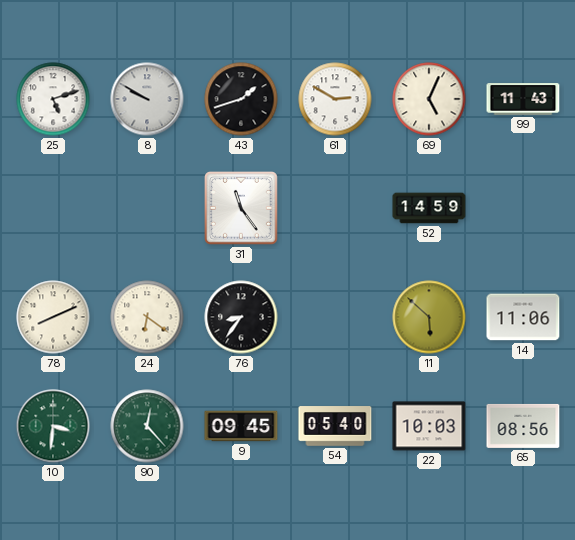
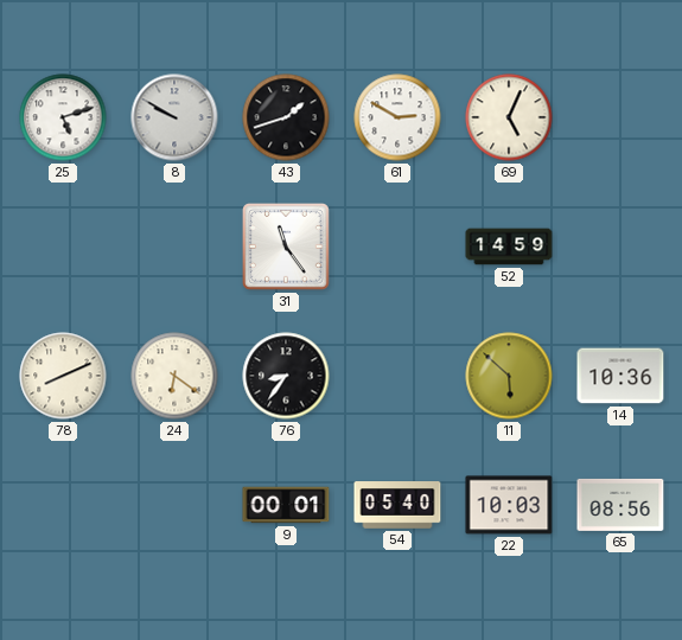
99: 11:43 -> none (523, 99)
14: 11:06 -> 10:36 (620, 376)
10: 3:31 -> none (53, 426)
90: 12:23 -> none (147, 426)
9: 09:45 -> 00:01 (286, 505)
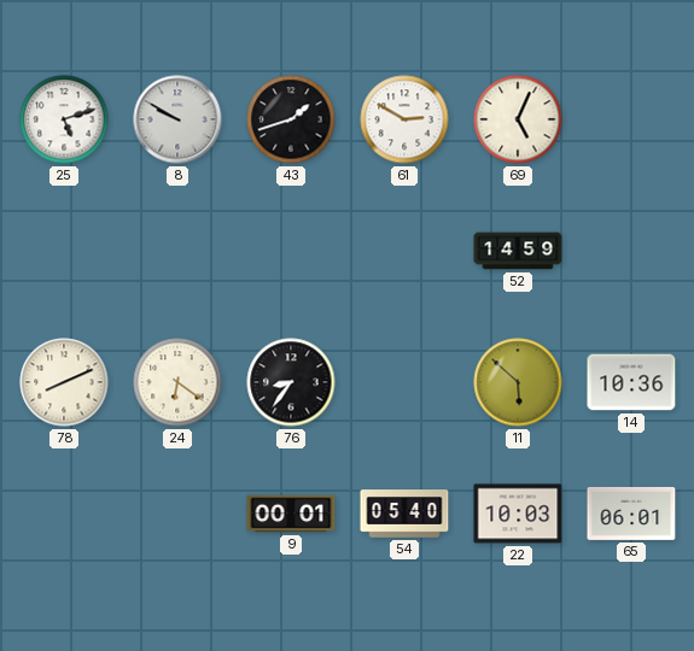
31: 11:24 -> none (287, 248)
65: 08:56 -> 06:01 (631, 514)
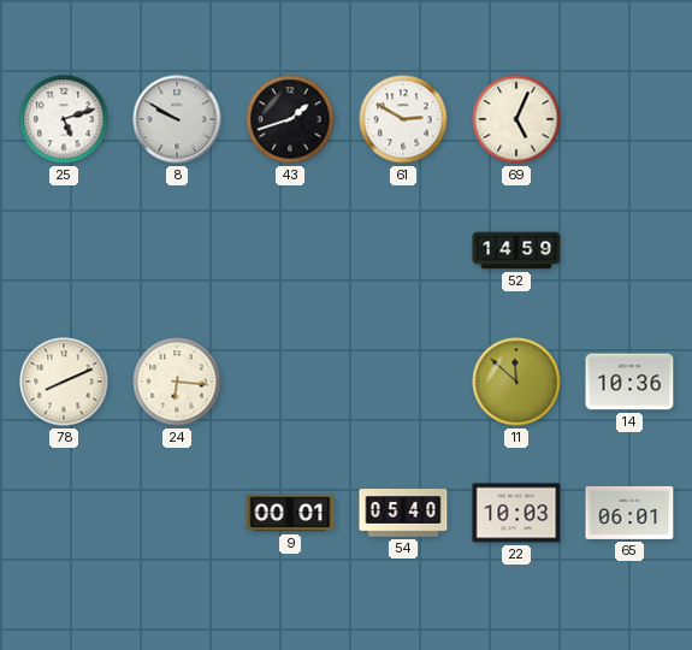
24: 6:21 -> 6:16 (177, 382)
76: 8:36 -> none (291, 382)
11: 5:52 -> 11:52 (516, 382)
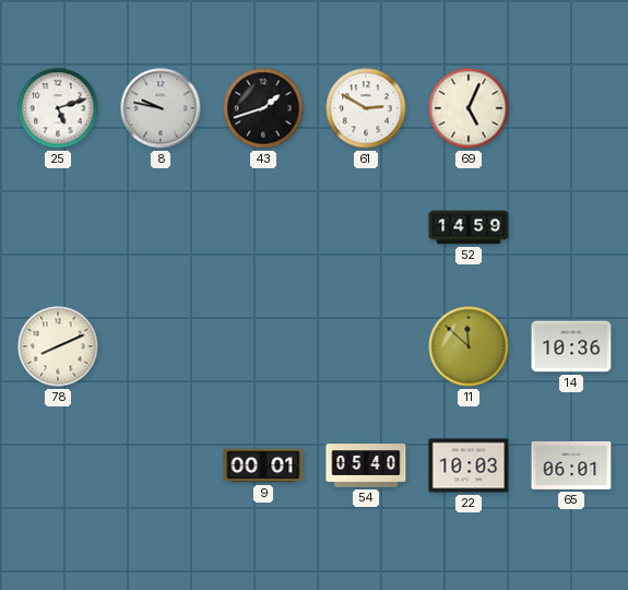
8: 9:50 -> 9:47 (161, 108)
24: 6:16 -> none (177, 382)
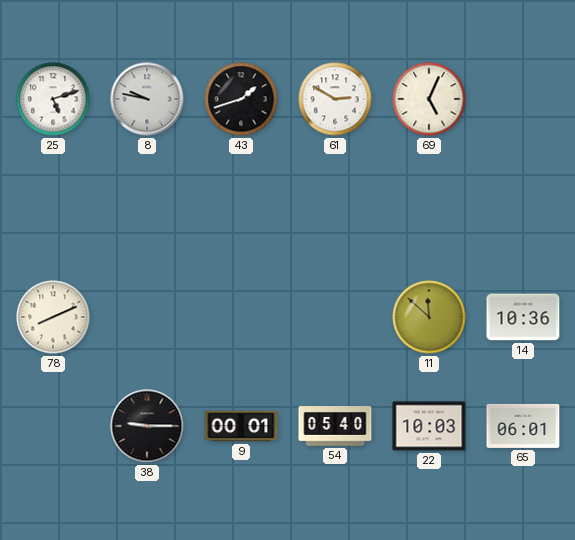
52: 14:59 -> none (469, 227)
38: none -> 9:15 (147, 426)
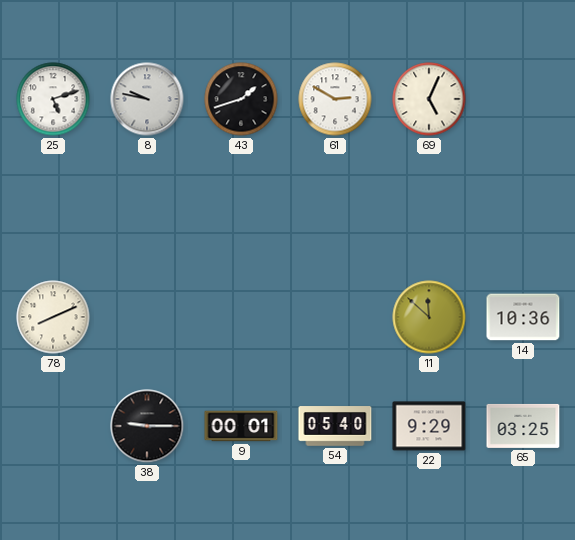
22: 10:03 -> 9:29 (429, 426)
65: 06:01 -> 03:25 (523, 426)
